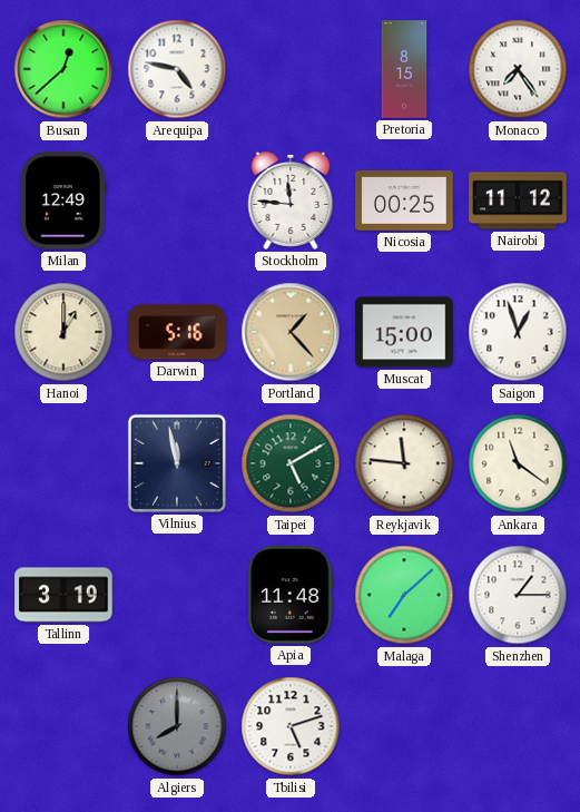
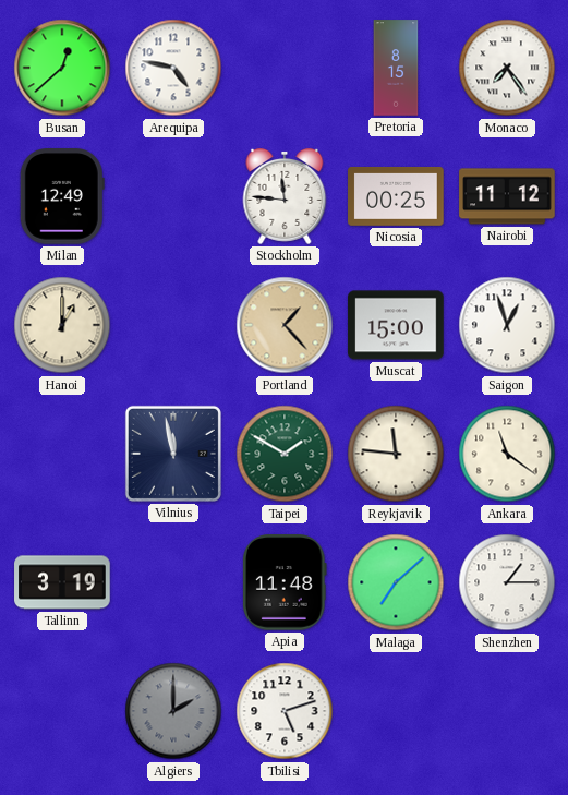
Darwin: 5:16 -> none (177, 332)
Taipei: 5:10 -> 1:50 (285, 454)
Algiers: 8:00 -> 2:00 (173, 711)
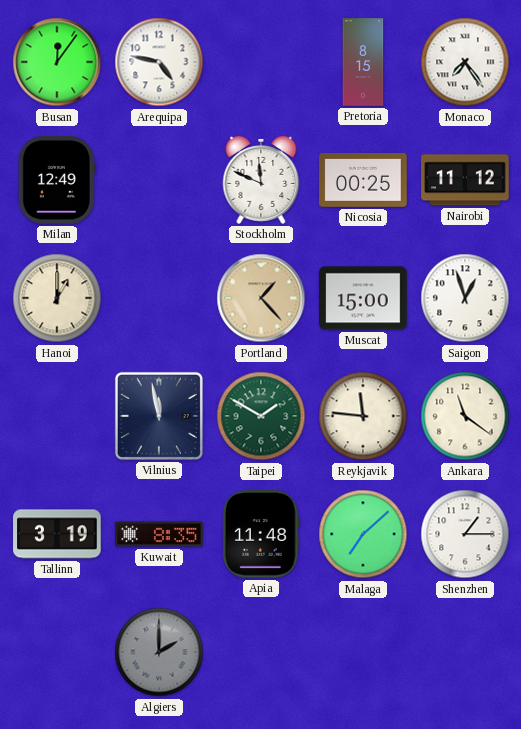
Busan: 12:38 -> 12:06 (57, 62)
Stockholm: 11:46 -> 11:49 (261, 180)
Kuwait: none -> 8:35 (159, 534)
Tbilisi: 5:12 -> none (285, 711)
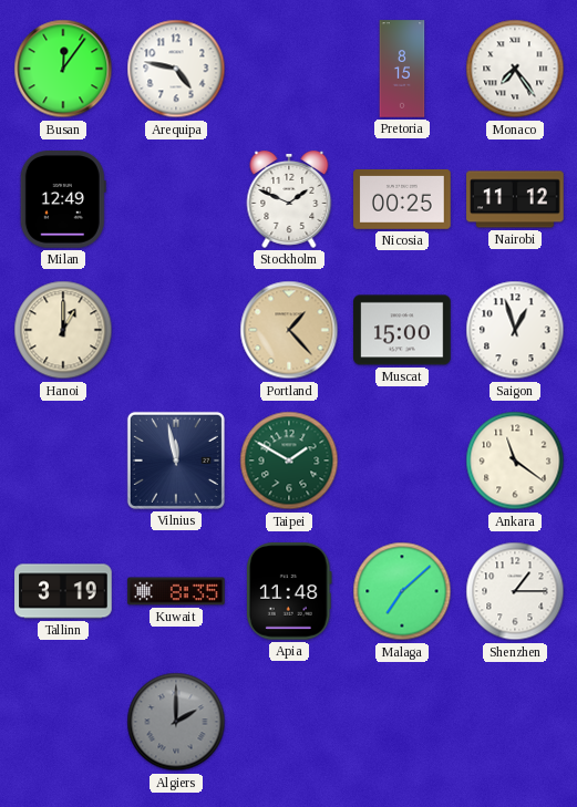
Stockholm: 11:49 -> 1:49 (289, 199)
Reykjavik: 11:46 -> none (363, 416)
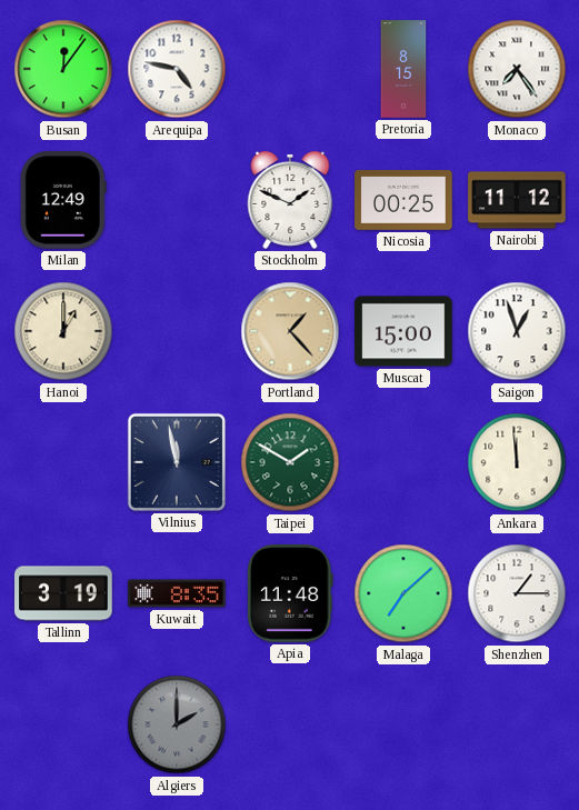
Ankara: 11:21 -> 11:59 (517, 462)
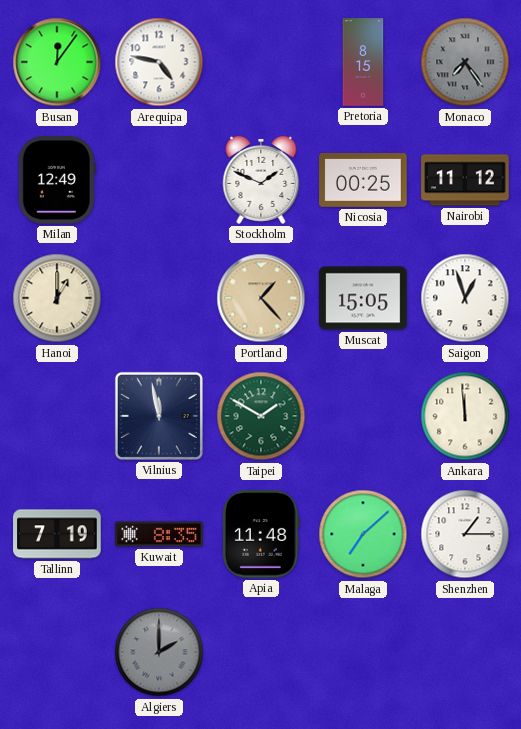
Monaco dial: white -> grey (465, 62)
Muscat: 15:00 -> 15:05 (363, 298)
Tallinn: 3:19 -> 7:19 (57, 534)
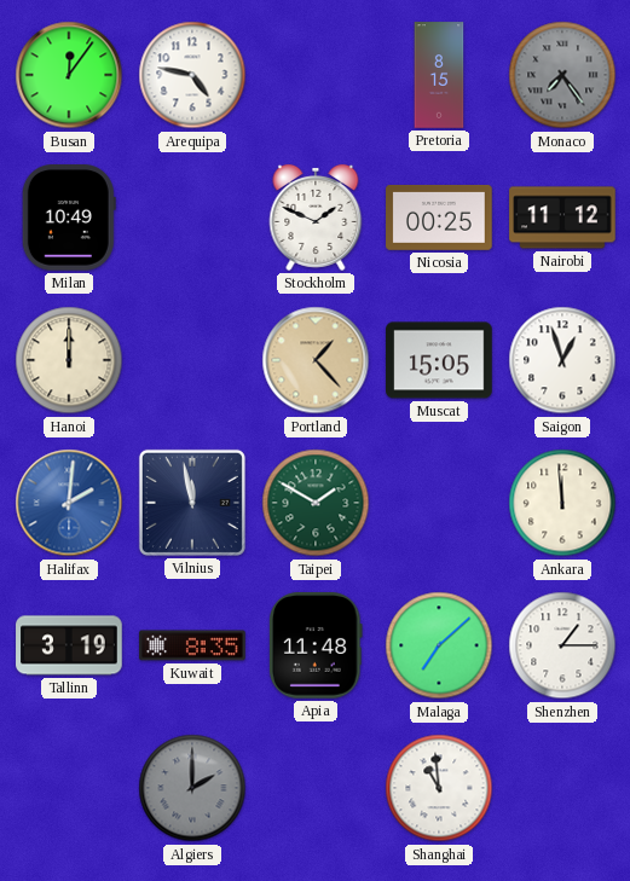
Milan: 12:49 -> 10:49 (69, 218)
Hanoi: 1:00 -> 12:00 (69, 360)
Halifax: none -> 2:01 (69, 503)
Tallinn: 7:19 -> 3:19 (69, 645)
Shanghai: none -> 10:59 (439, 788)
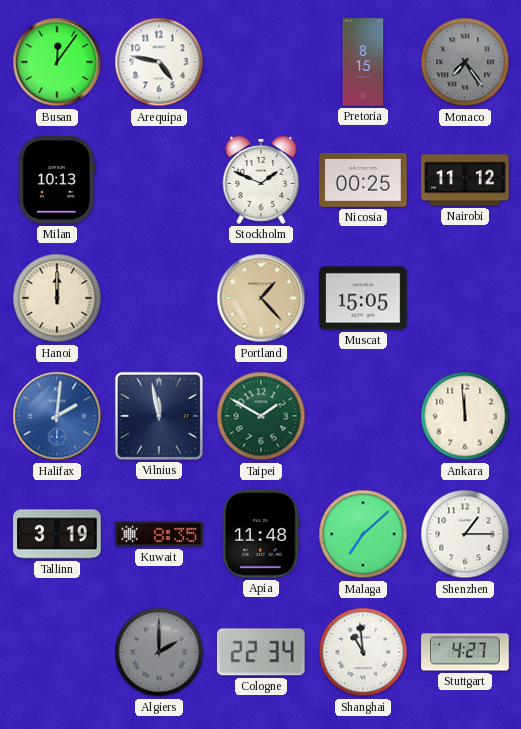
Milan: 10:49 -> 10:13 (57, 180)
Saigon: 12:57 -> none (562, 360)
Cologne: none -> 22:34 (261, 652)
Stuttgart: none -> 4:27 (465, 652)
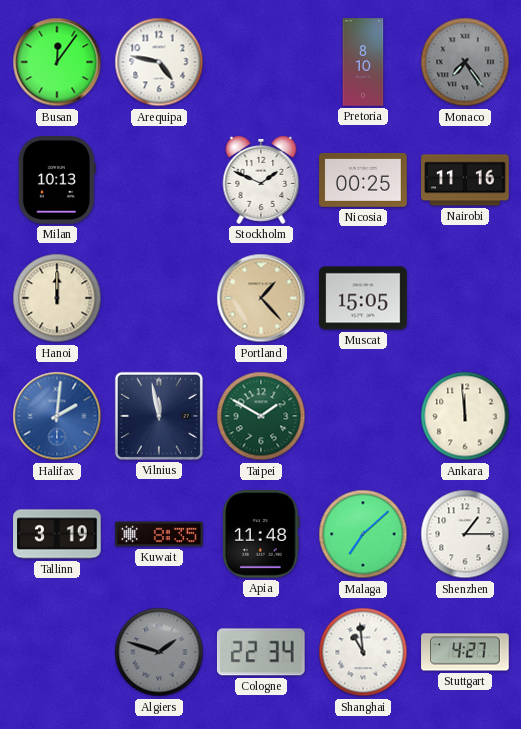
Pretoria: 8:15 -> 8:10 (363, 62)
Nairobi: 11:12 -> 11:16 (465, 180)
Algiers: 2:00 -> 1:48 (159, 652)
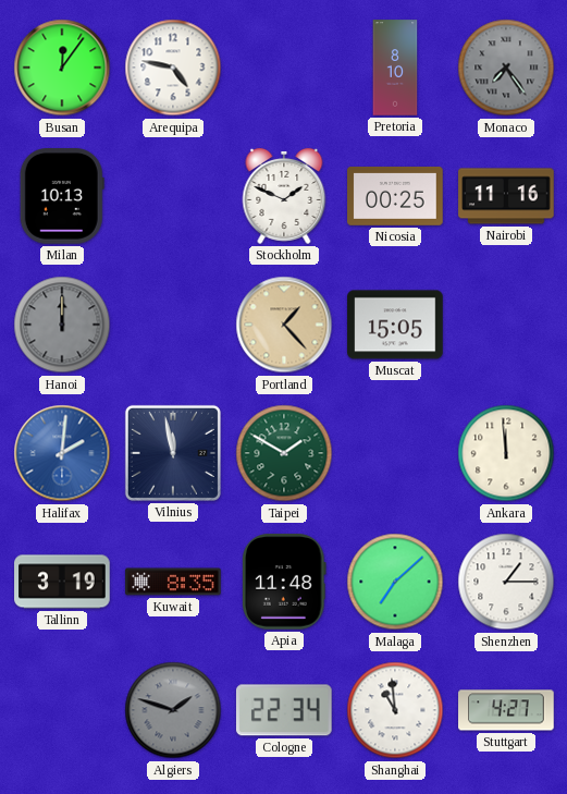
Hanoi dial: cream -> grey (62, 325)
